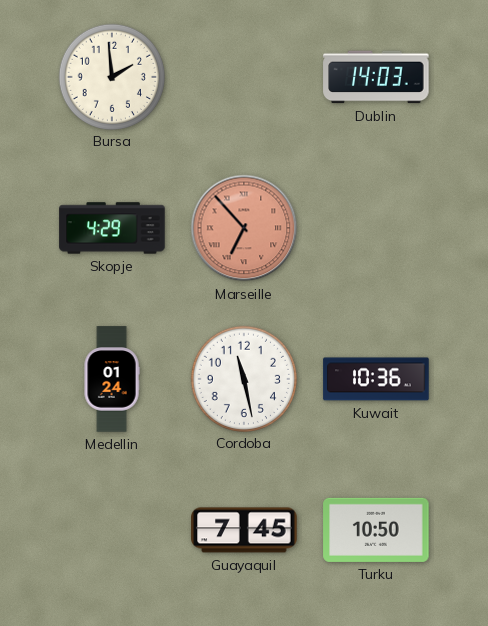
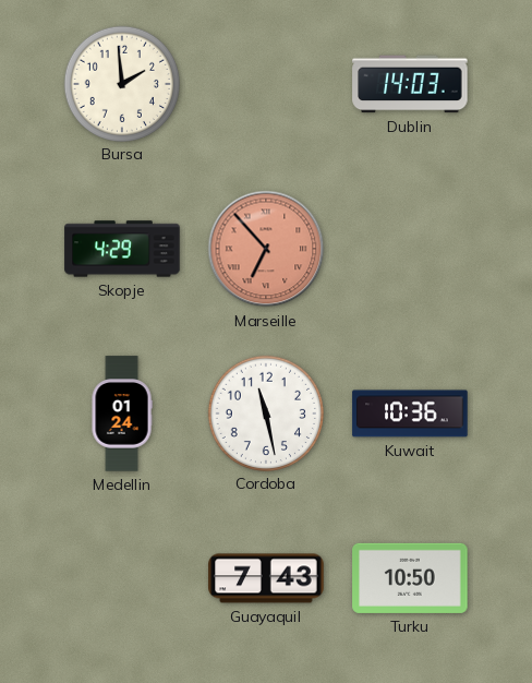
Guayaquil: 7:45 -> 7:43 (266, 578)
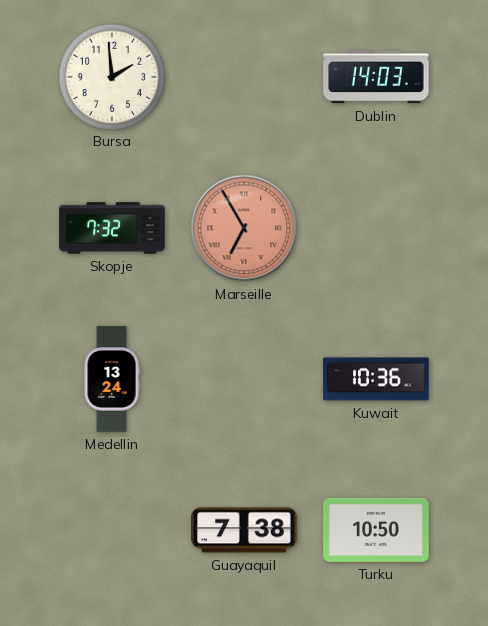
Skopje: 4:29 -> 7:32 (112, 228)
Marseille: 6:53 -> 6:55 (244, 228)
Medellin: 01:24 -> 13:24 (112, 379)
Cordoba: 11:28 -> none (265, 412)
Guayaquil: 7:43 -> 7:38 (244, 530)
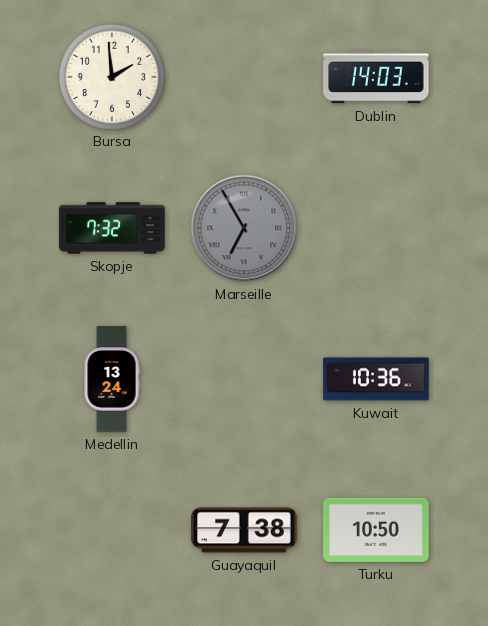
Marseille dial: salmon -> grey (244, 228)
